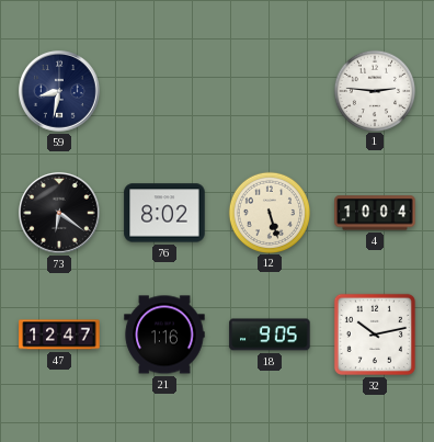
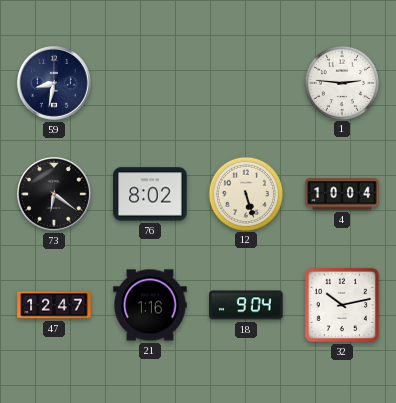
18: 9:05 -> 9:04 (246, 305)
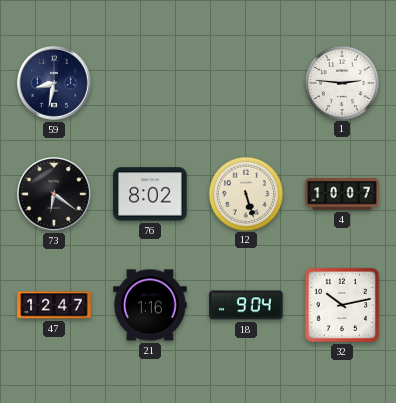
4: 10:04 -> 10:07 (342, 194)
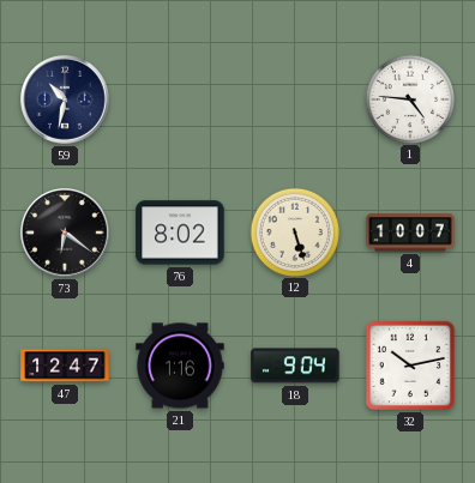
59: 8:32 -> 10:32 (66, 101)
1: 2:46 -> 4:46 (409, 98)
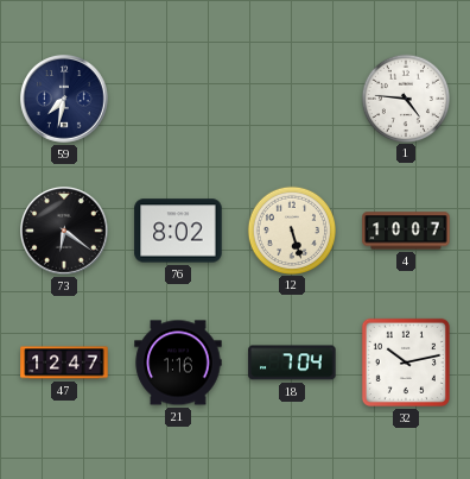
59: 10:32 -> 7:32 (65, 100)
18: 9:04 -> 7:04 (292, 363)
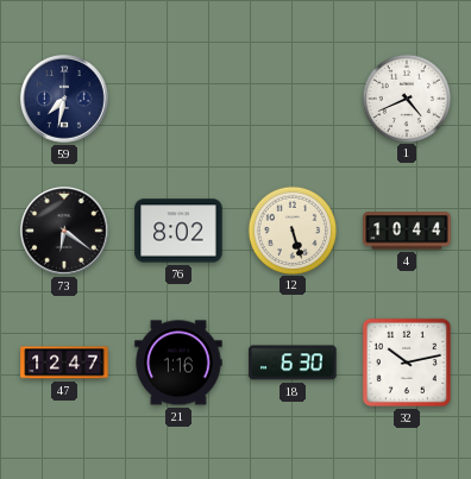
1: 4:46 -> 4:41 (406, 97)
4: 10:07 -> 10:44 (407, 231)
18: 7:04 -> 6:30 (293, 363)
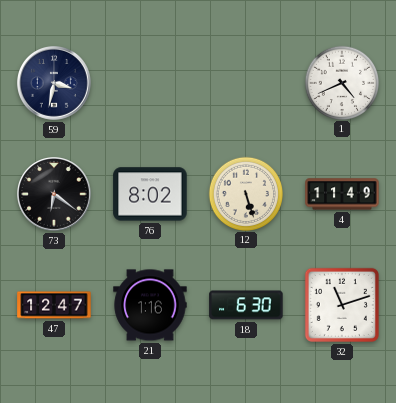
59: 7:32 -> 3:32 (55, 84)
4: 10:44 -> 11:49 (342, 194)
32: 10:13 -> 11:12 (342, 305)
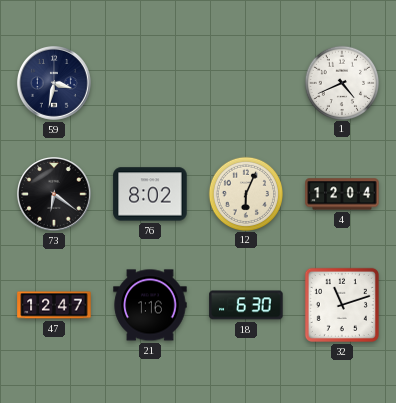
12: 5:27 -> 6:04 (245, 193)
4: 11:49 -> 12:04 (342, 194)
